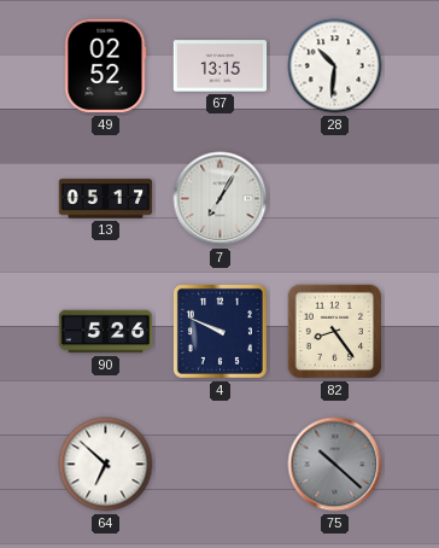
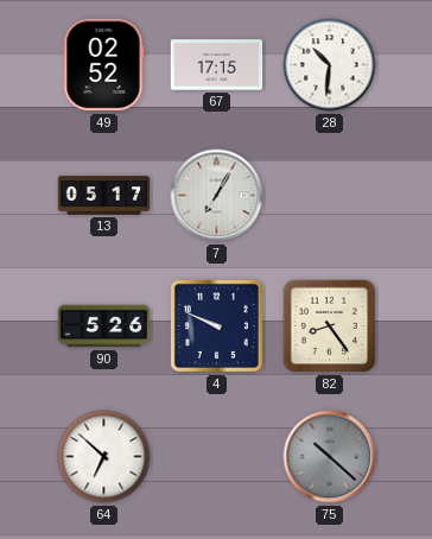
67: 13:15 -> 17:15 (217, 65)
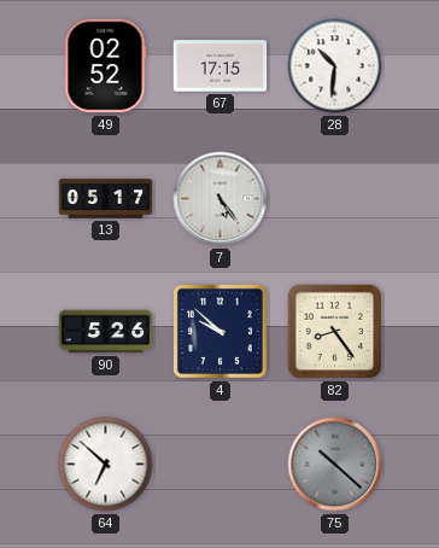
7: 7:05 -> 5:24 (221, 199)
4: 9:49 -> 9:52 (219, 331)
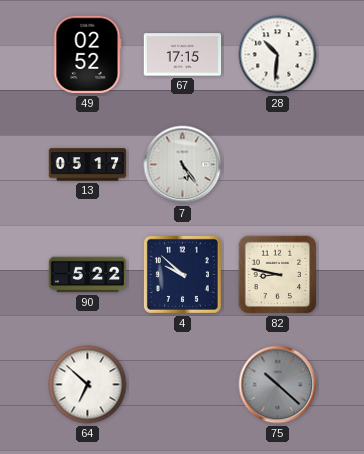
90: 5:26 -> 5:22 (88, 275)
82: 8:24 -> 8:47 (278, 275)
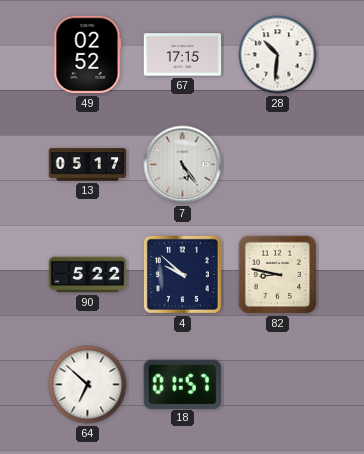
18: none -> 01:57 (182, 384)
75: 10:22 -> none (278, 385)
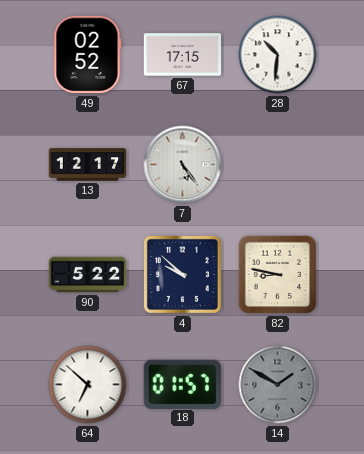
13: 05:17 -> 12:17 (88, 165)
14: none -> 1:50 (278, 385)
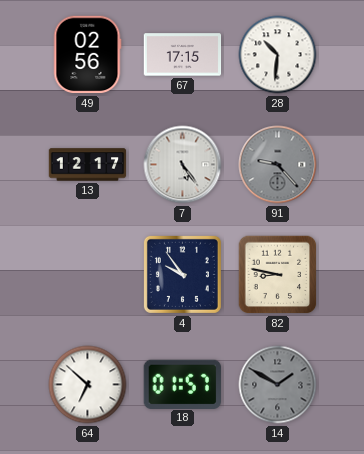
49: 02:52 -> 02:56 (87, 55)
91: none -> 9:23 (278, 165)
90: 5:22 -> none (88, 275)
4: 9:52 -> 9:54 (182, 274)
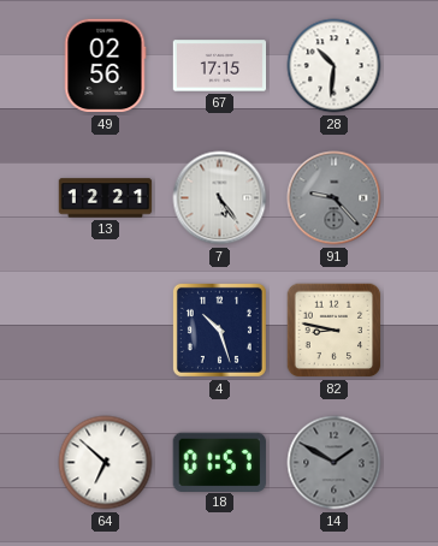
13: 12:17 -> 12:21 (106, 198)
4: 9:54 -> 10:27 (219, 330)
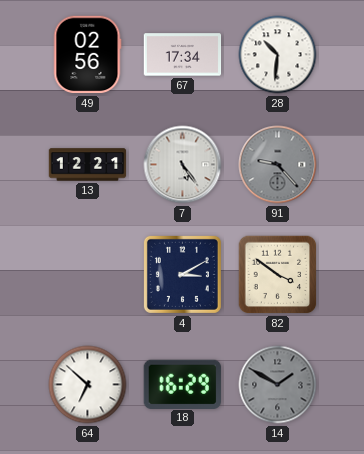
67: 17:15 -> 17:34 (183, 55)
4: 10:27 -> 3:10 (182, 274)
82: 8:47 -> 3:51 (278, 275)
18: 01:57 -> 16:29 (182, 384)
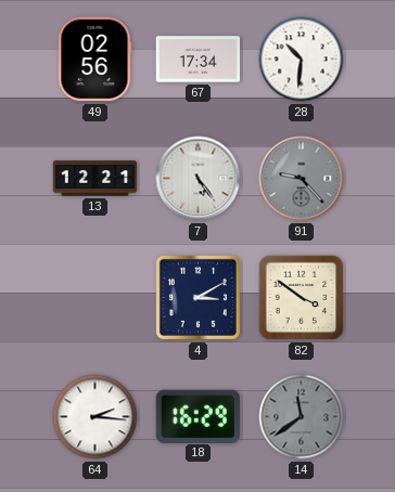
64: 6:52 -> 2:16 (95, 417)
14: 1:50 -> 11:39 (302, 417)
